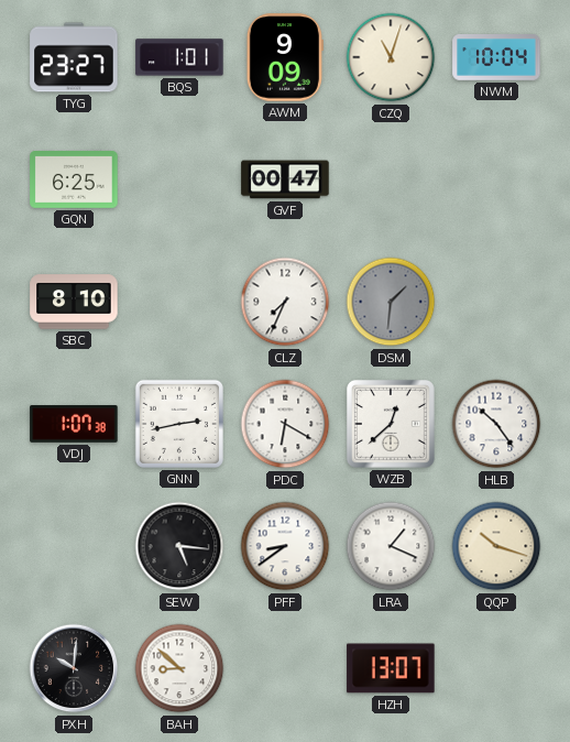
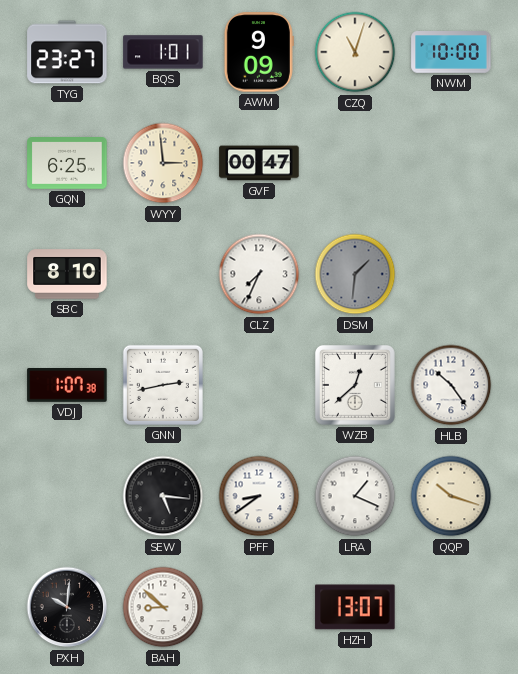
NWM: 10:04 -> 10:00 (451, 53)
WYY: none -> 2:59 (163, 163)
PDC: 6:20 -> none (285, 424)
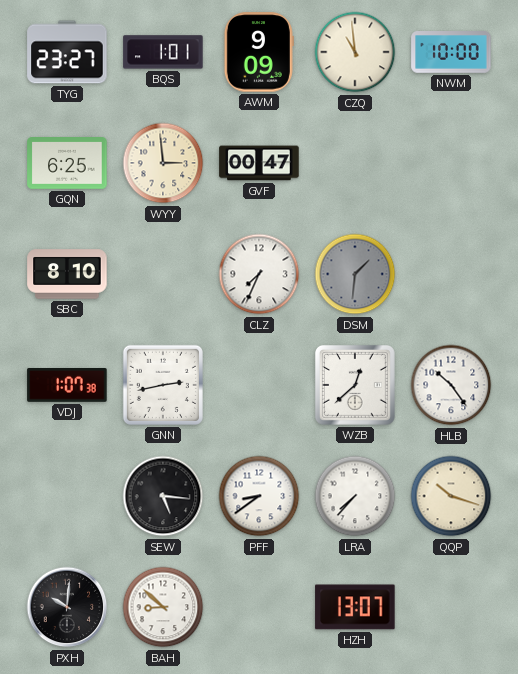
CZQ: 11:03 -> 10:59 (355, 52)
LRA: 1:19 -> 7:37 (355, 496)
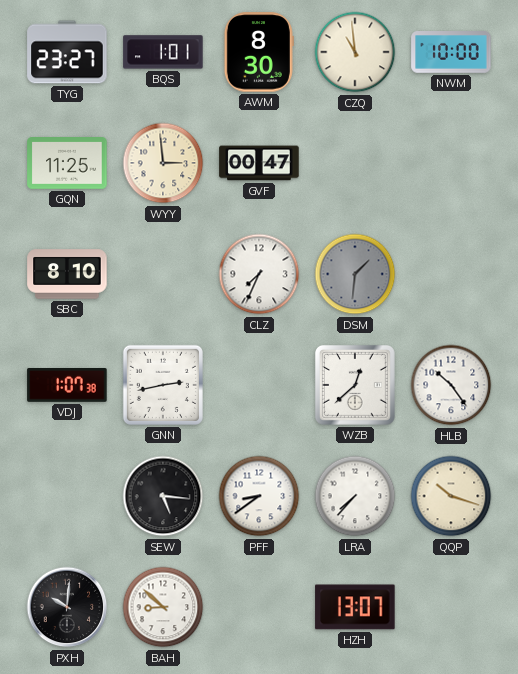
AWM: 9:09 -> 8:30 (259, 52)
GQN: 6:25 -> 11:25 (67, 163)
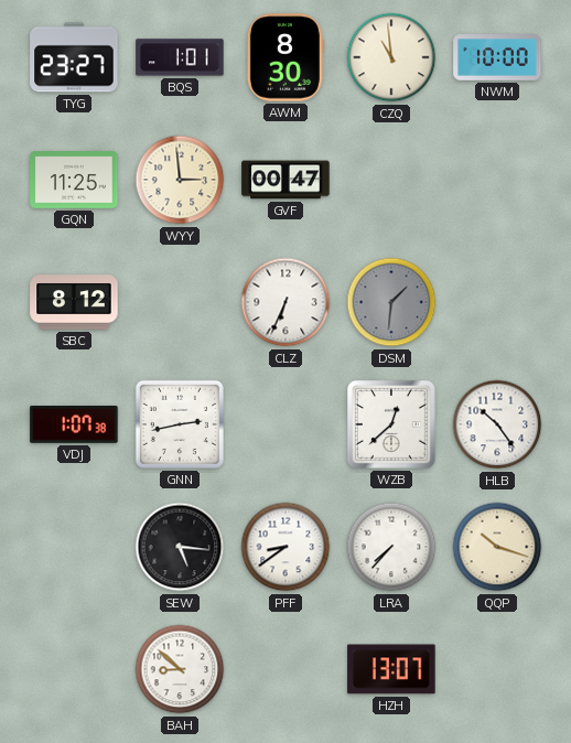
SBC: 8:10 -> 8:12 (74, 302)
CLZ: 7:34 -> 6:34 (285, 302)
PXH: 10:01 -> none (67, 607)
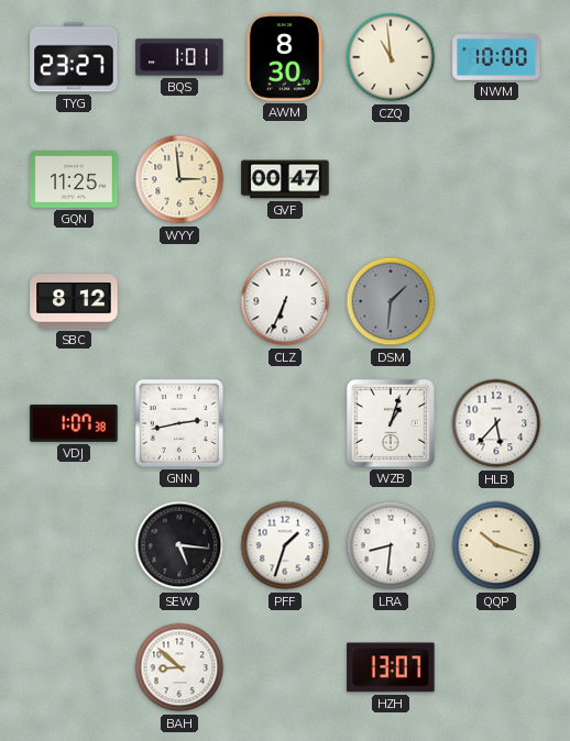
WZB: 12:38 -> 1:03 (391, 423)
HLB: 10:24 -> 5:37 (496, 423)
PFF: 8:39 -> 1:33 (285, 545)
LRA: 7:37 -> 8:31 (391, 545)
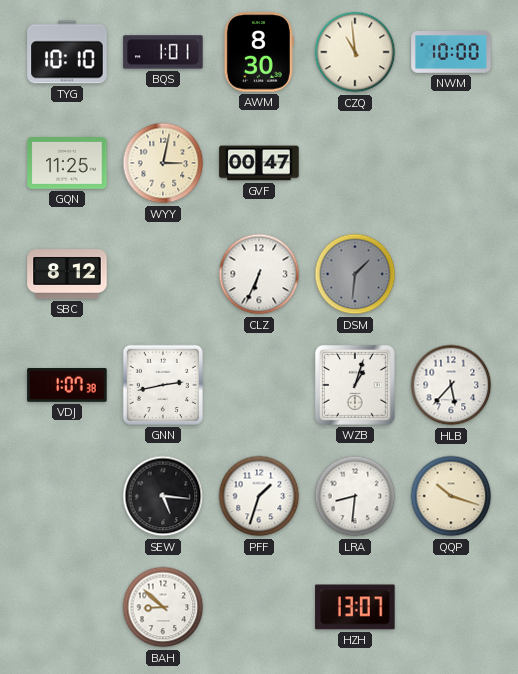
TYG: 23:27 -> 10:10 (67, 52)
WYY: 2:59 -> 3:02 (163, 163)
